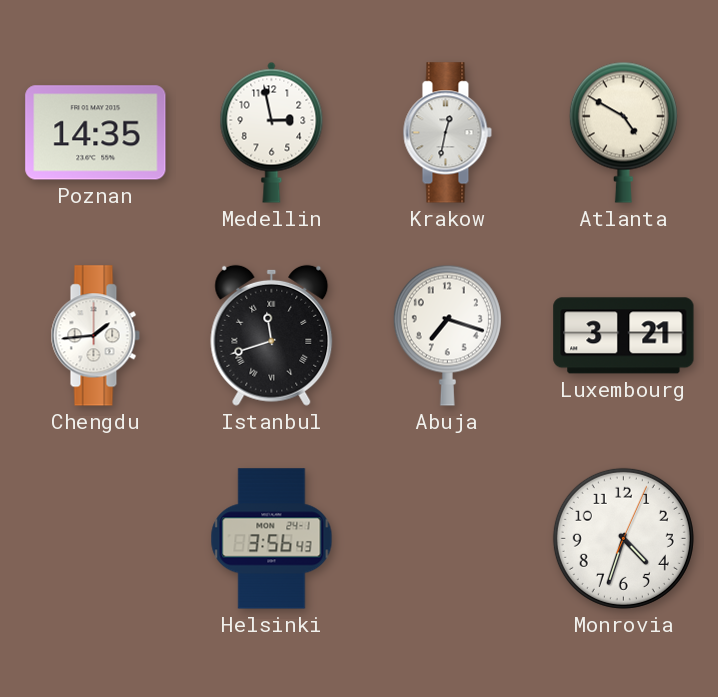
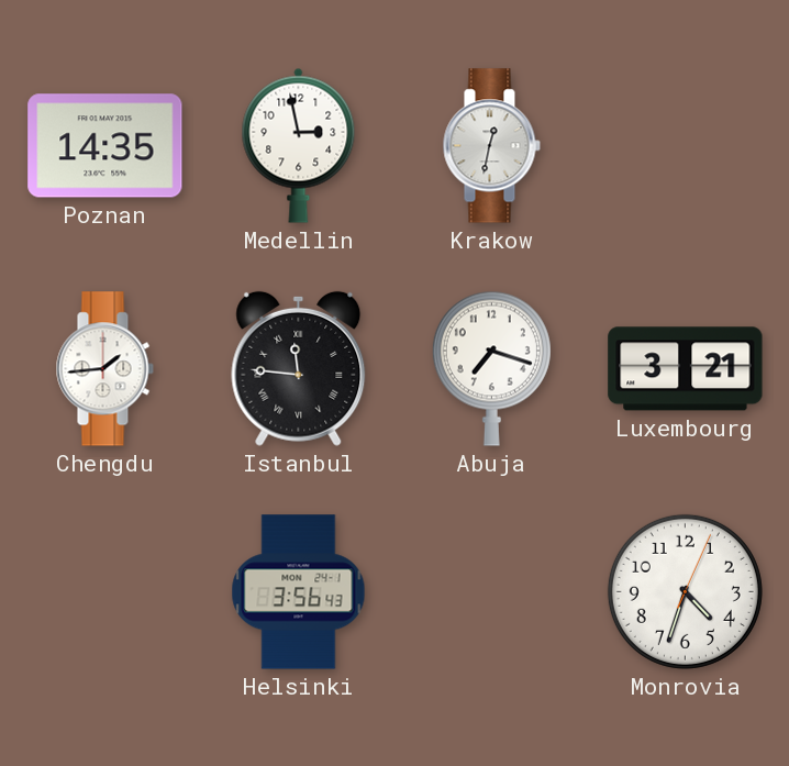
Atlanta: 4:50 -> none (623, 132)
Istanbul: 11:42 -> 11:46 (299, 368)
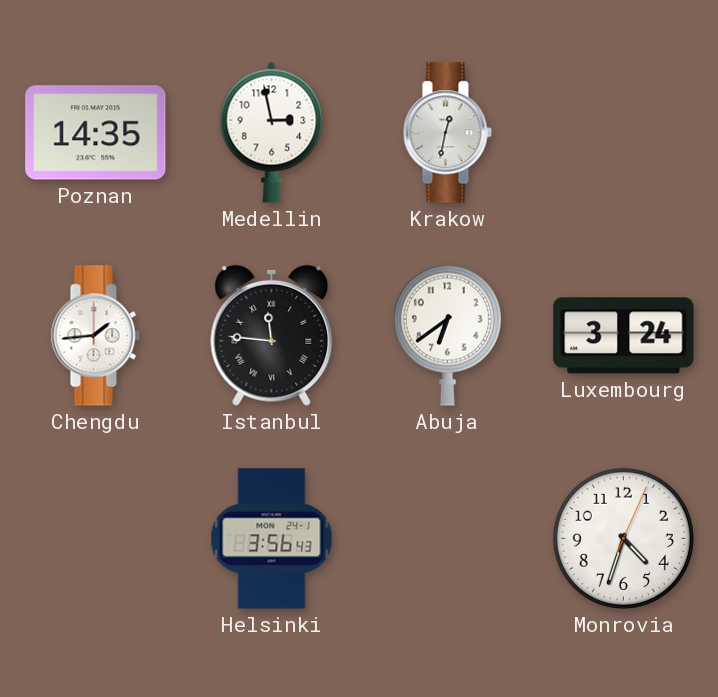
Abuja: 7:18 -> 6:39 (447, 335)
Luxembourg: 3:21 -> 3:24 (624, 336)
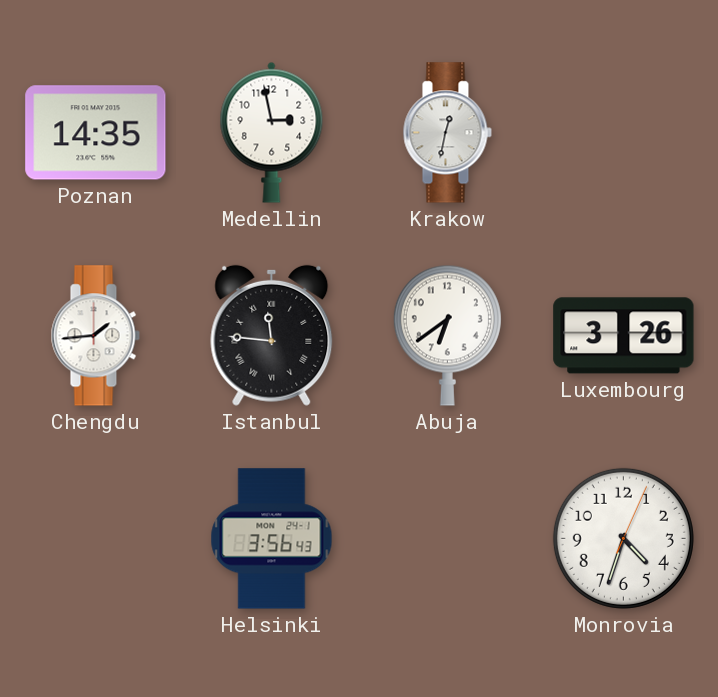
Luxembourg: 3:24 -> 3:26 (624, 336)
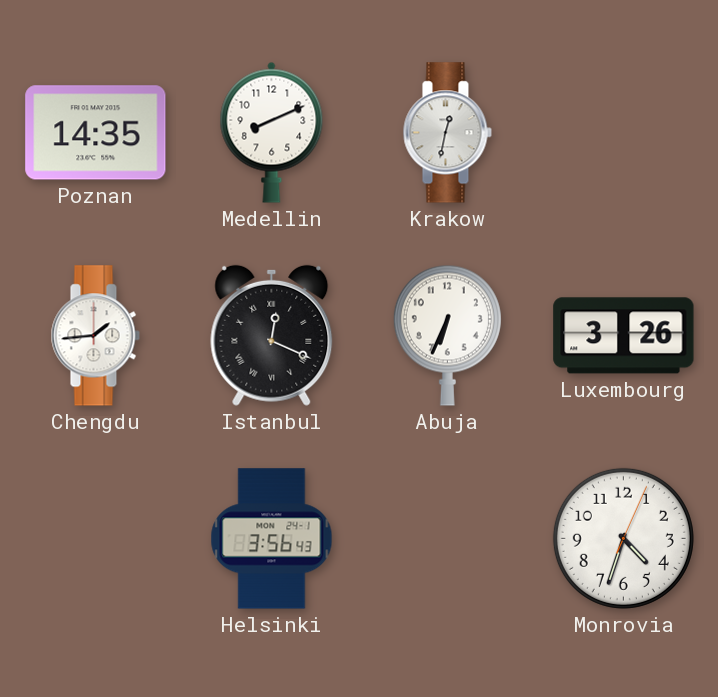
Medellin: 2:58 -> 8:11 (272, 132)
Istanbul: 11:46 -> 12:19 (272, 335)
Abuja: 6:39 -> 6:34 (447, 335)
